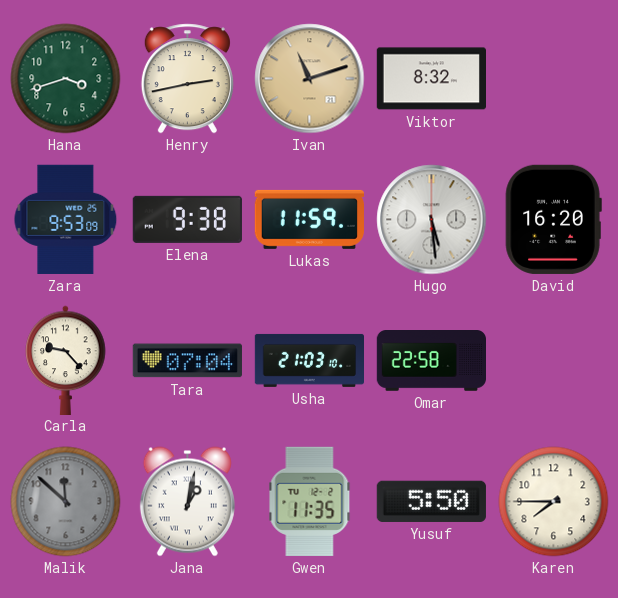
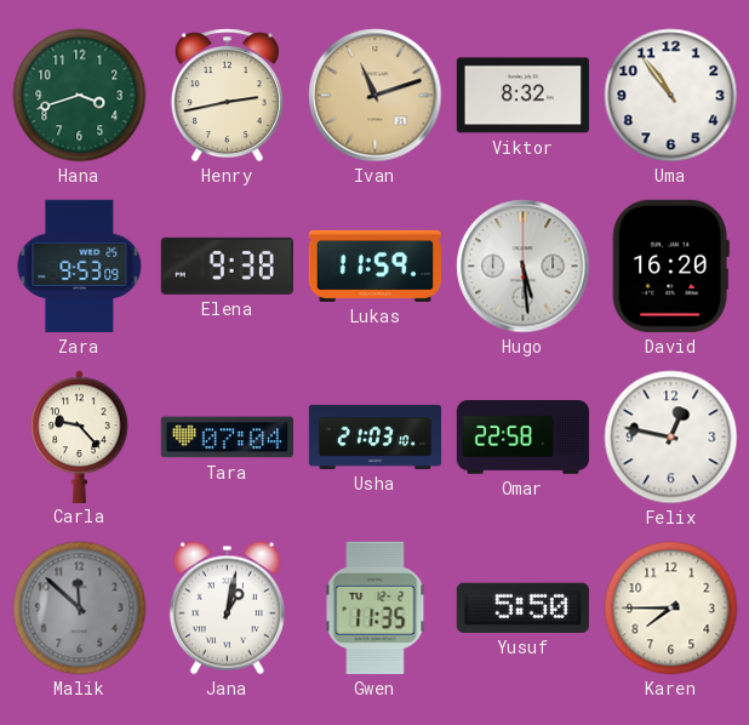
Uma: none -> 10:54 (671, 96)
Felix: none -> 12:47 (671, 438)
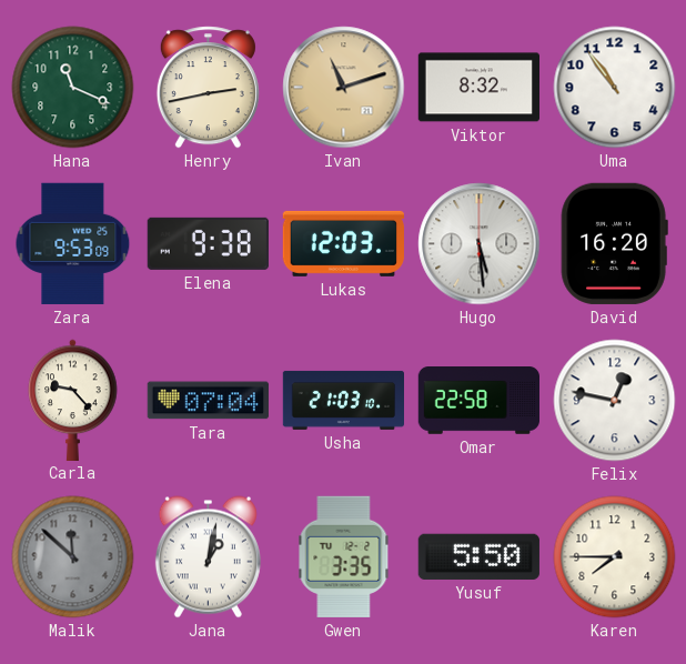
Hana: 3:42 -> 11:19 (73, 88)
Lukas: 11:59 -> 12:03 (343, 243)
Gwen: 11:35 -> 3:35 (344, 556)
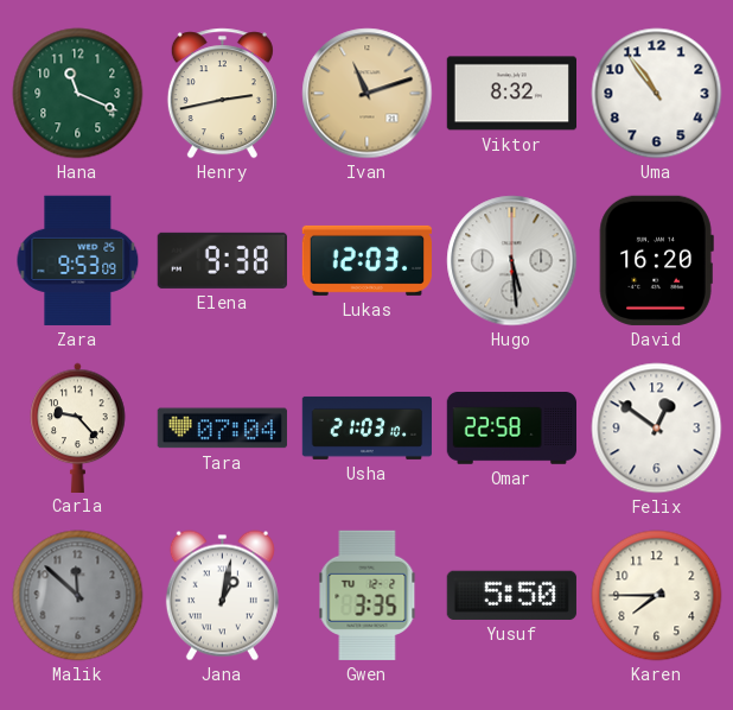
Felix: 12:47 -> 12:51 (657, 429)
